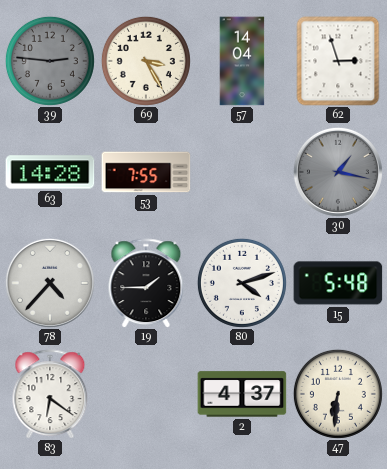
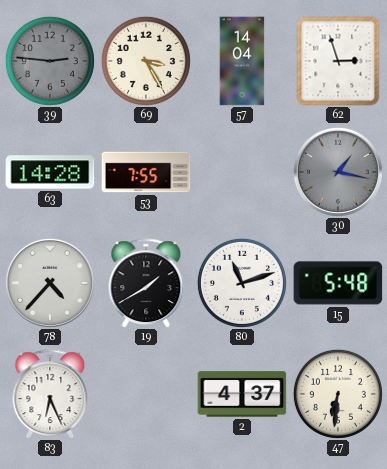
19: 1:45 -> 1:40 (146, 283)
80: 4:12 -> 11:12 (242, 283)
83: 6:21 -> 6:26 (50, 394)
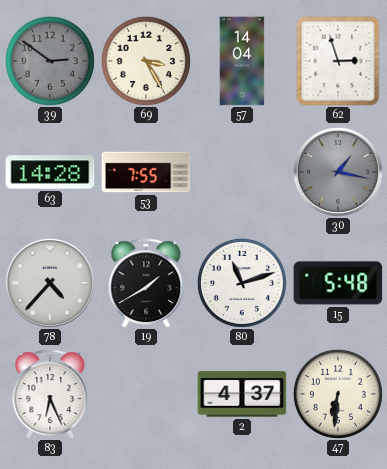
39: 2:46 -> 2:51 (50, 61)
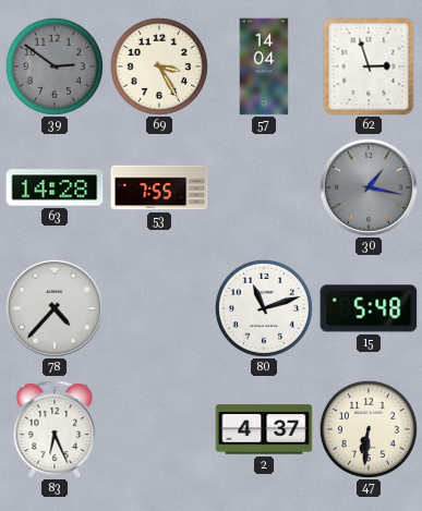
19: 1:40 -> none (146, 283)
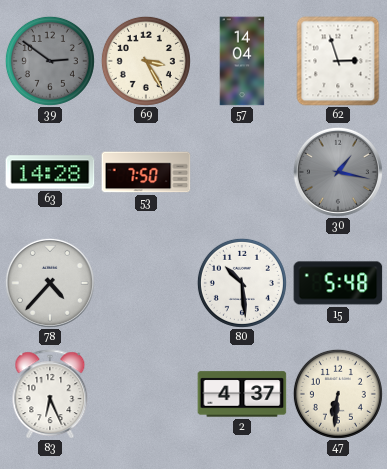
53: 7:55 -> 7:50 (146, 172)
80: 11:12 -> 10:29 (242, 283)
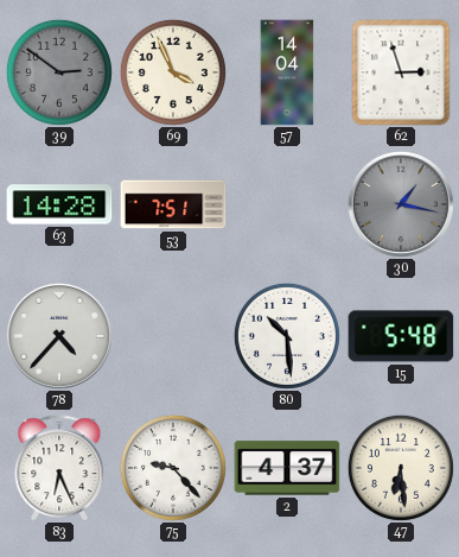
69: 3:25 -> 3:56 (173, 72)
53: 7:50 -> 7:51 (173, 204)
75: none -> 9:23 (173, 468)
47: 6:31 -> 6:29 (401, 468)
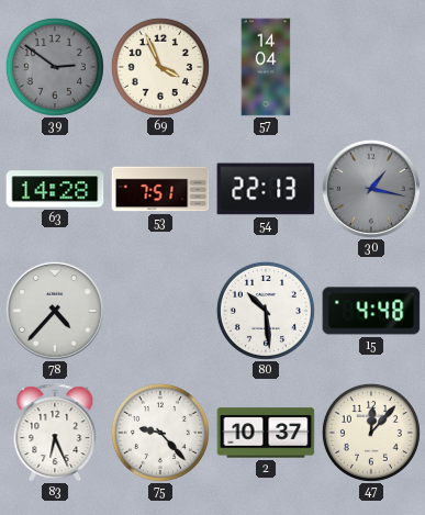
62: 2:57 -> none (401, 72)
54: none -> 22:13 (266, 189)
15: 5:48 -> 4:48 (371, 311)
2: 4:37 -> 10:37 (266, 433)
47: 6:29 -> 12:07 (371, 433)
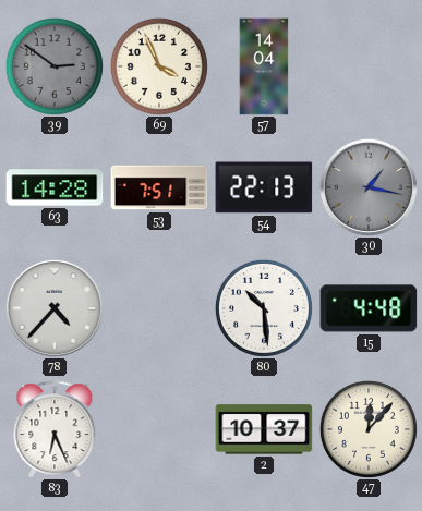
75: 9:23 -> none (160, 433)
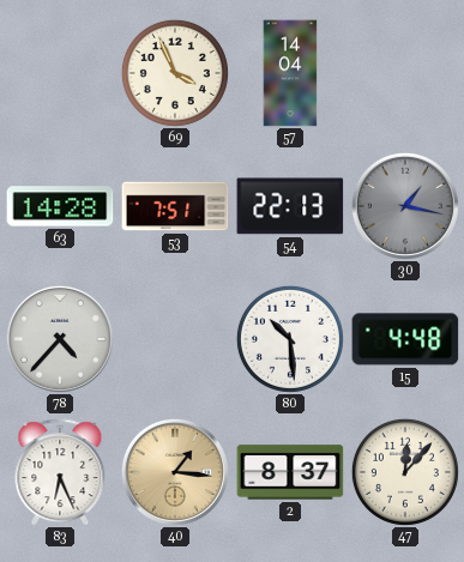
39: 2:51 -> none (55, 66)
40: none -> 1:16 (175, 472)
2: 10:37 -> 8:37 (290, 472)
